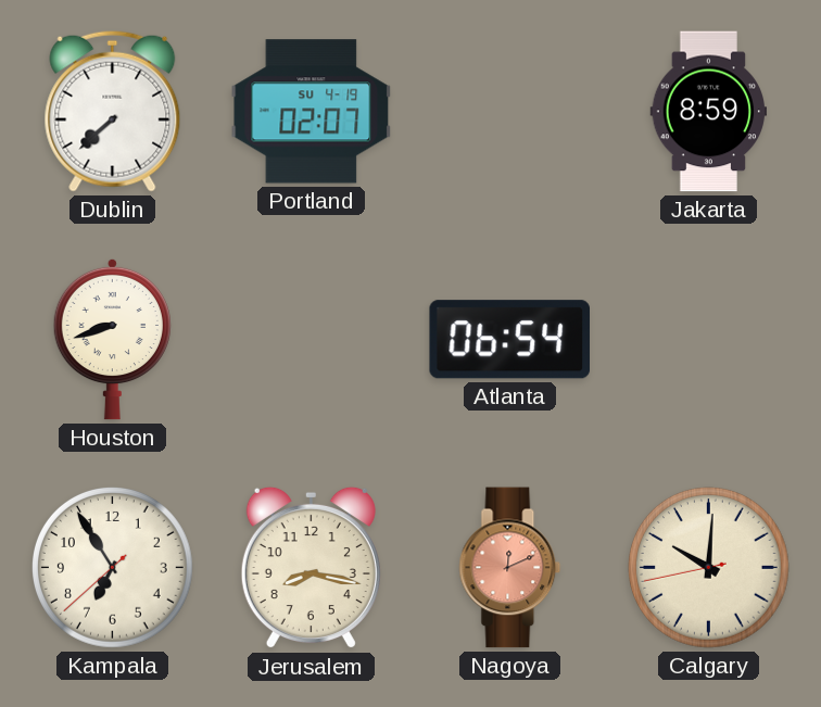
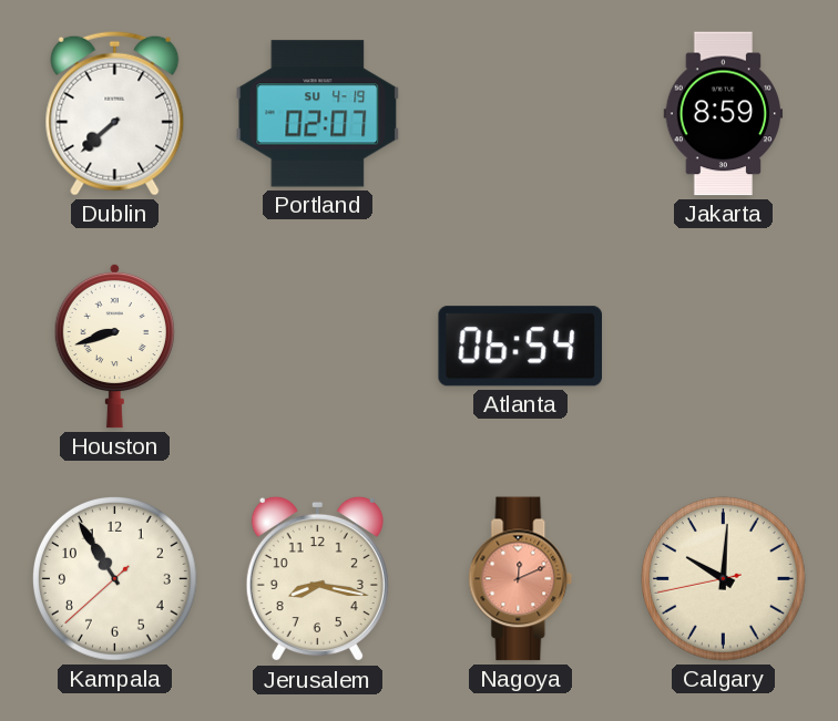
Kampala: 6:54 -> 10:54 (115, 579)
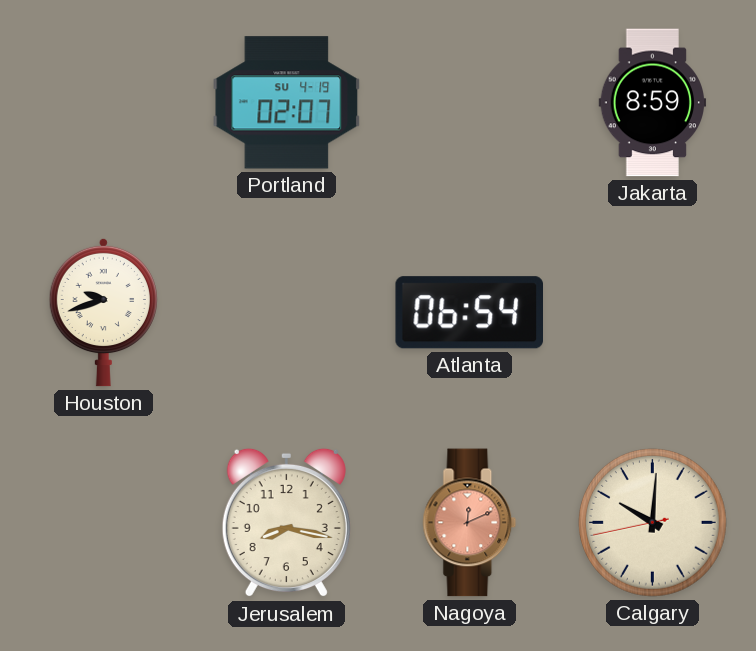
Dublin: 7:38 -> none (115, 113)
Houston: 8:42 -> 9:42 (103, 312)
Kampala: 10:54 -> none (115, 579)
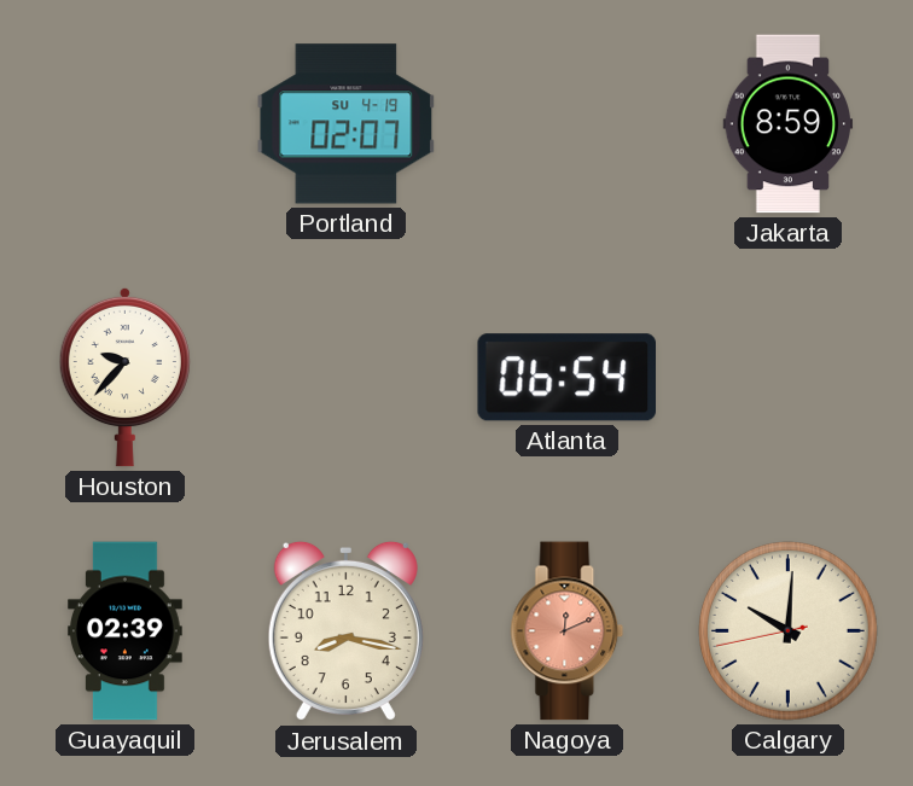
Houston: 9:42 -> 9:37 (124, 377)
Guayaquil: none -> 02:39 (126, 631)
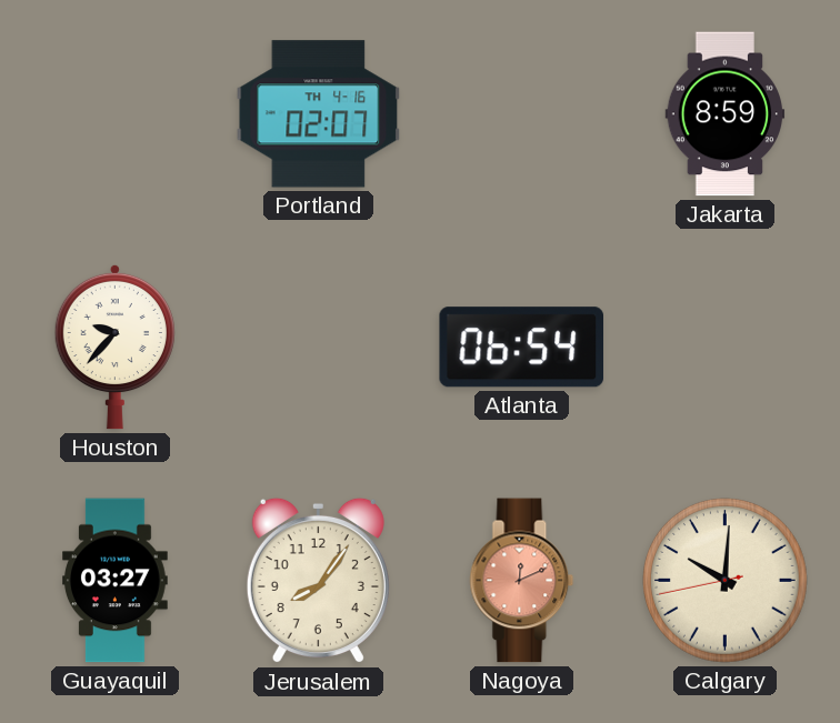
Portland date: SU 4-19 -> TH 4-16 (319, 114)
Guayaquil: 02:39 -> 03:27 (116, 581)
Jerusalem: 8:17 -> 8:06 (318, 581)
